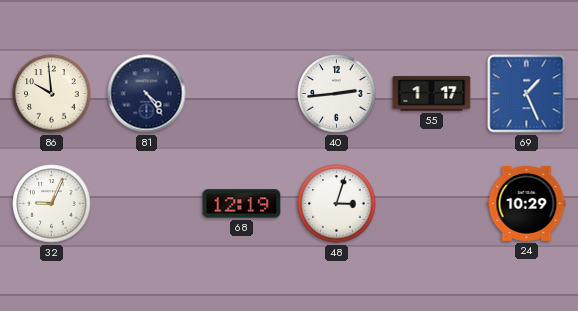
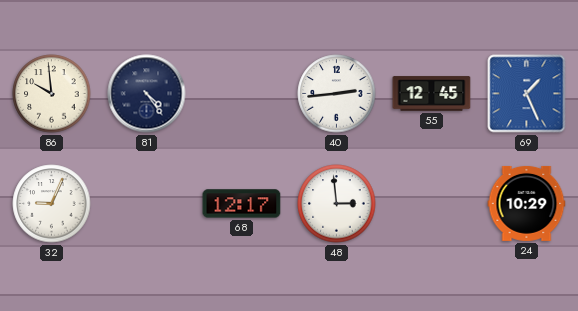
55: 1:17 -> 12:45 (432, 94)
68: 12:19 -> 12:17 (242, 204)
48: 3:03 -> 2:59 (337, 204)
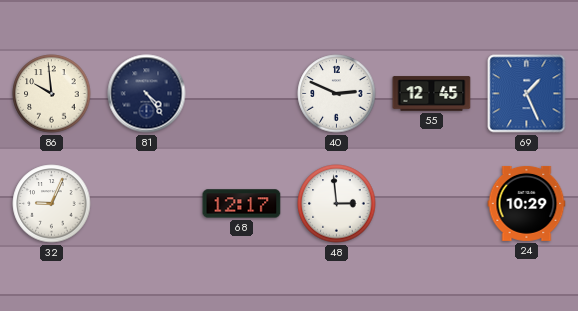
40: 2:44 -> 2:49 (337, 94)
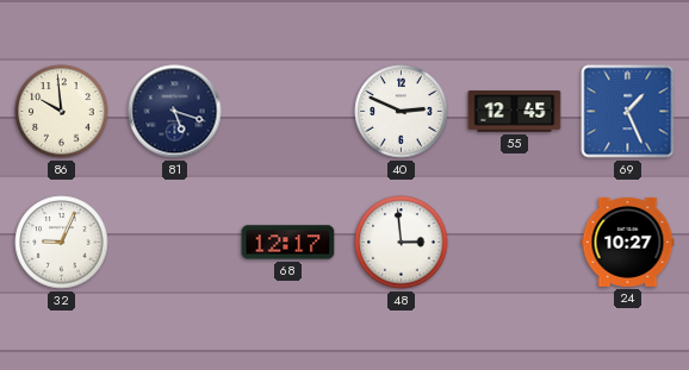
81: 4:24 -> 5:18 (175, 112)
24: 10:29 -> 10:27 (628, 242)
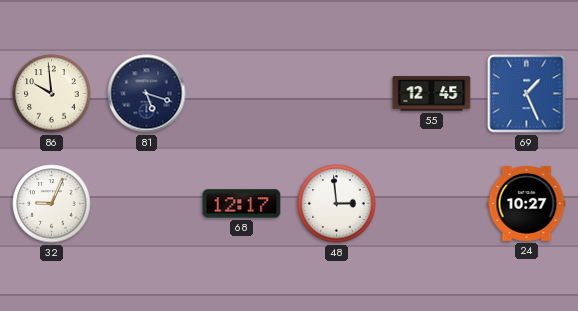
40: 2:49 -> none (402, 112)
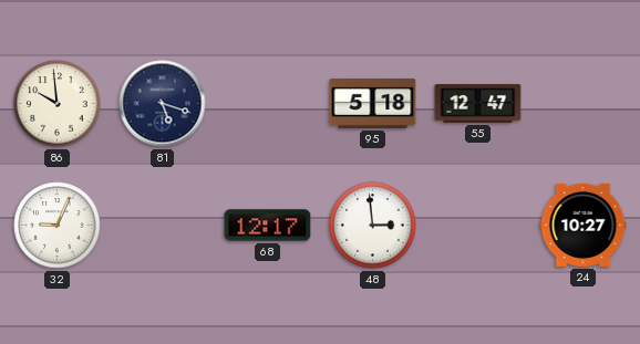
95: none -> 5:18 (373, 103)
55: 12:45 -> 12:47 (478, 104)
69: 1:26 -> none (527, 94)
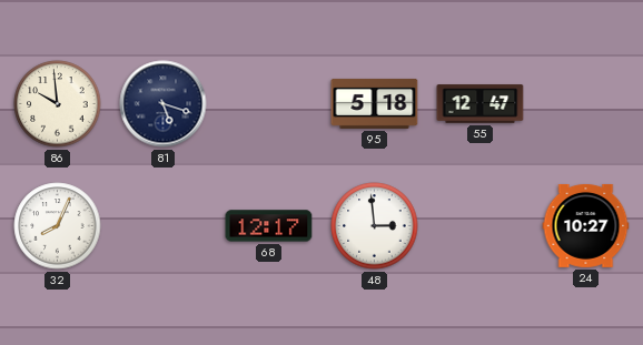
32: 9:04 -> 8:04 (58, 226)
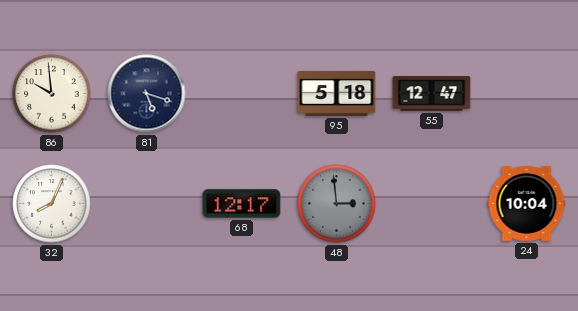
48 dial: white -> grey (337, 204)
24: 10:27 -> 10:04 (527, 203)
